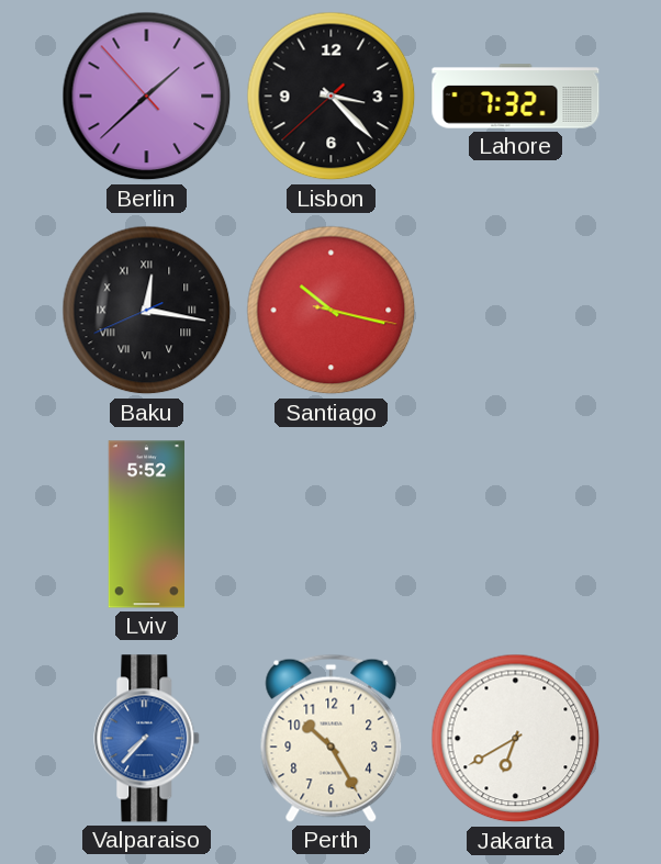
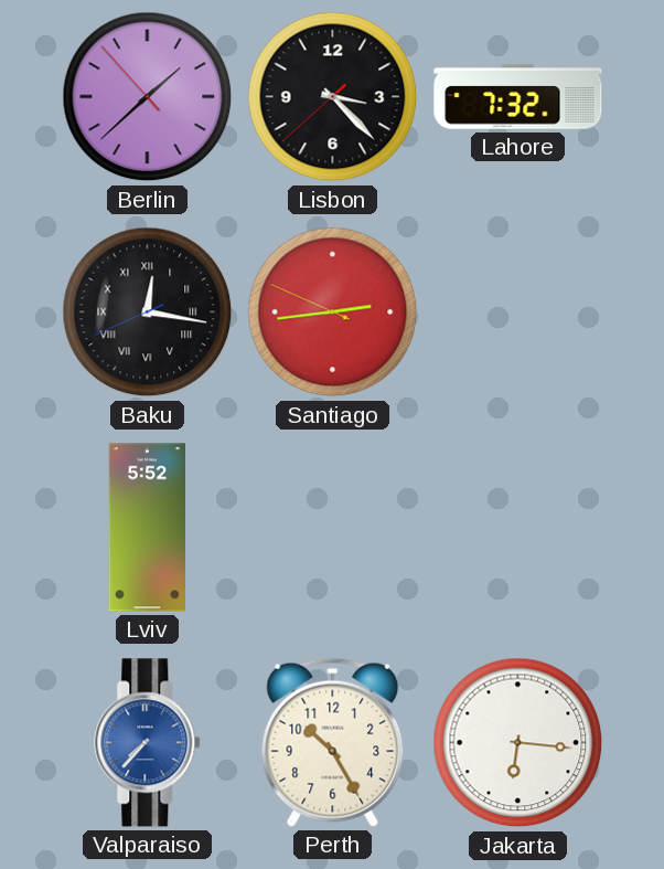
Santiago: 10:17 -> 2:43 (333, 312)
Jakarta: 6:40 -> 6:16 (518, 743)
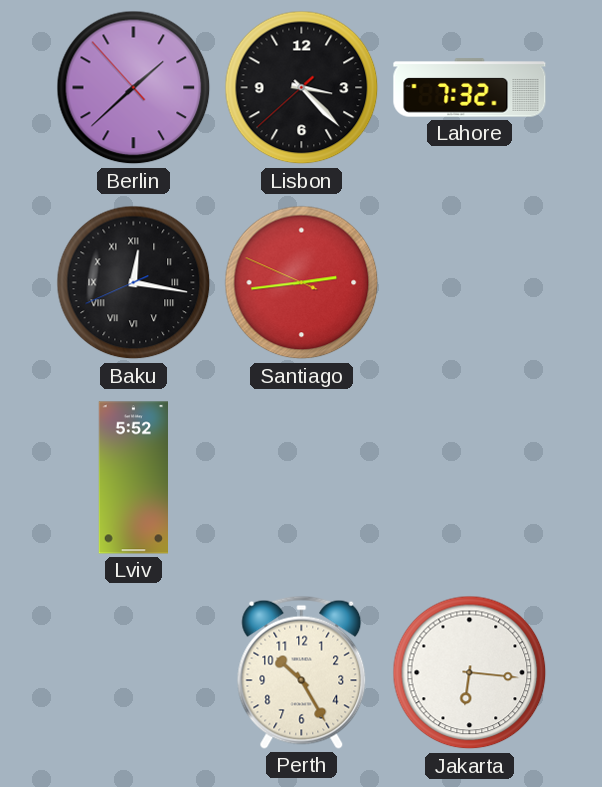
Valparaiso: 7:37 -> none (148, 743)
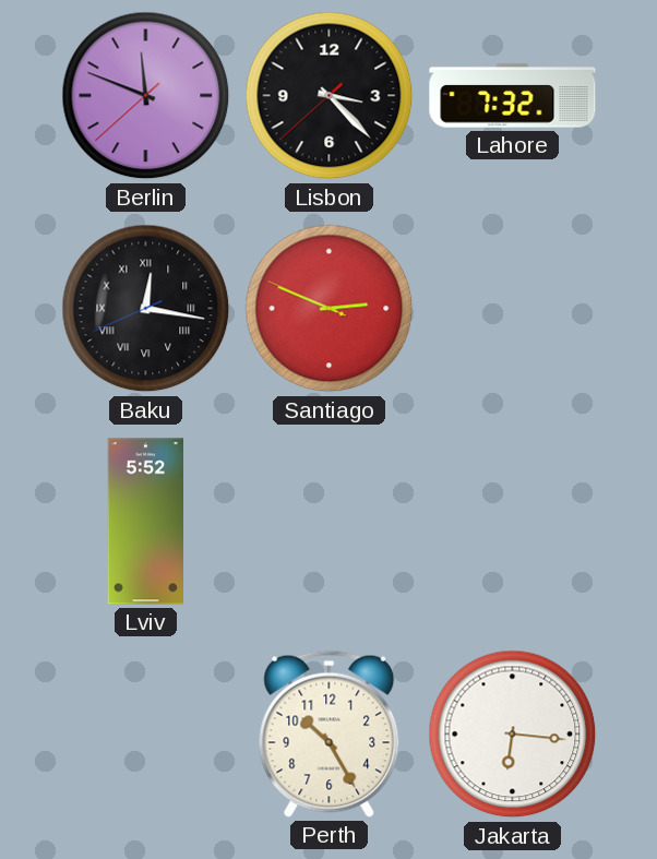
Berlin: 1:37 -> 11:48 (146, 96)
Santiago: 2:43 -> 2:48 (330, 309)
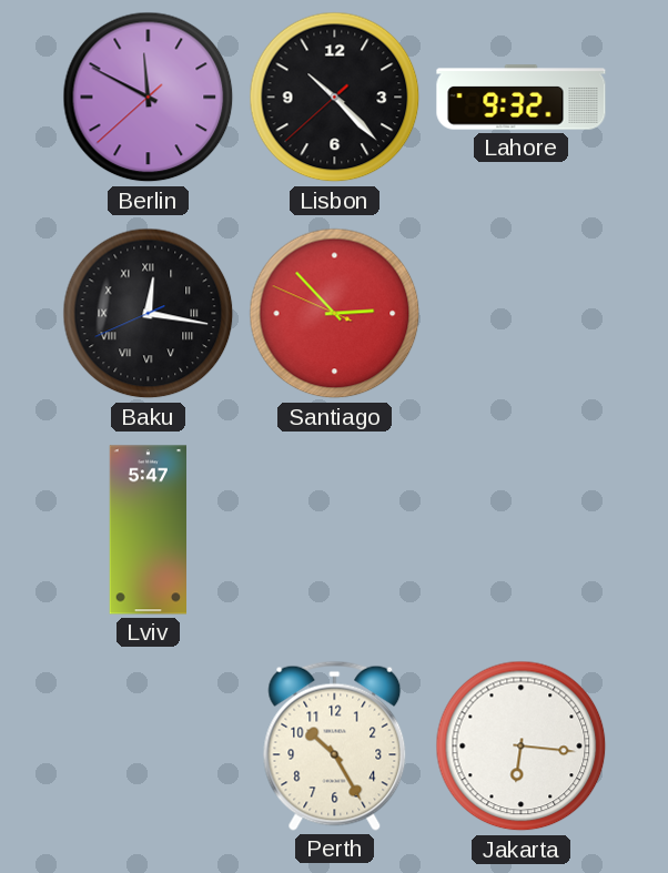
Berlin: 11:48 -> 11:49 (149, 98)
Lisbon: 3:22 -> 10:22 (335, 98)
Lahore: 7:32 -> 9:32 (522, 98)
Santiago: 2:48 -> 2:52 (335, 314)
Lviv: 5:52 -> 5:47 (148, 530)
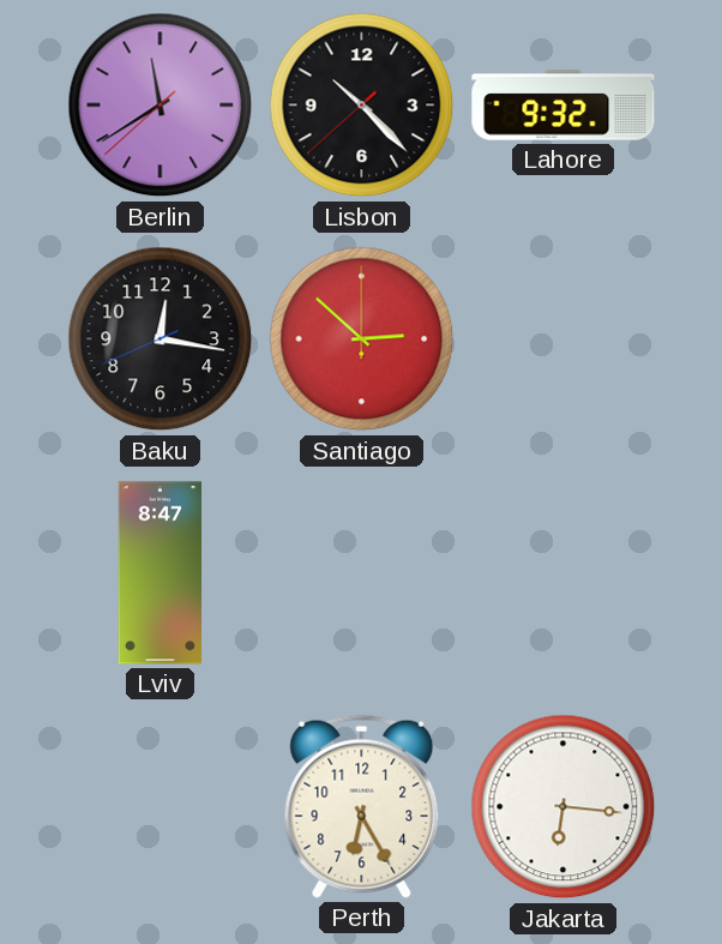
Berlin: 11:49 -> 11:39 (161, 106)
Baku numerals: Roman -> Arabic (161, 339)
Santiago: 2:52:49 -> 2:52:00 (362, 339)
Lviv: 5:47 -> 8:47 (160, 573)
Perth: 10:25 -> 6:25 (362, 806)
